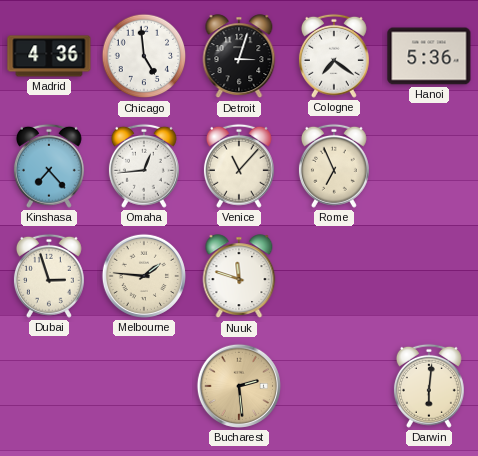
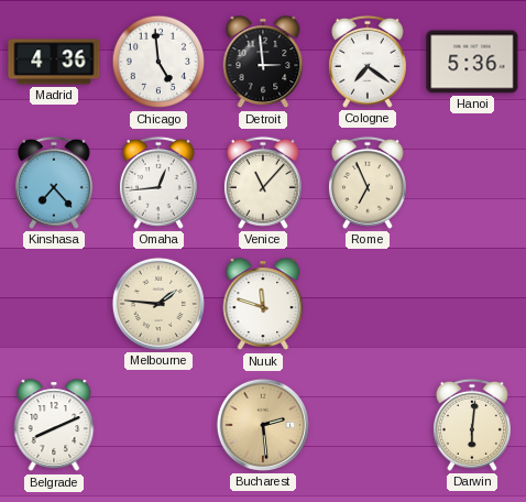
Detroit: 3:03 -> 2:59 (263, 63)
Dubai: 2:57 -> none (49, 276)
Belgrade: none -> 8:11 (54, 426)
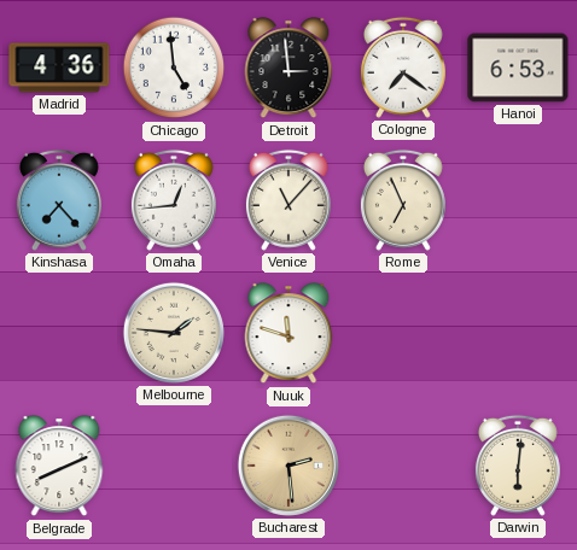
Hanoi: 5:36 -> 6:53 (518, 68)
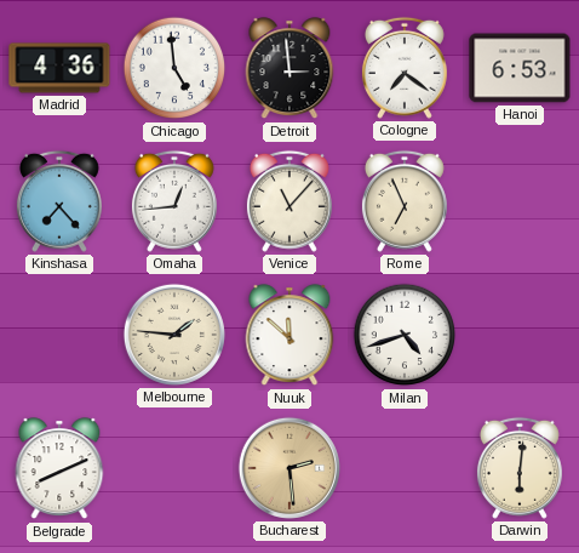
Nuuk: 11:48 -> 11:52 (289, 336)
Milan: none -> 4:42 (405, 335)
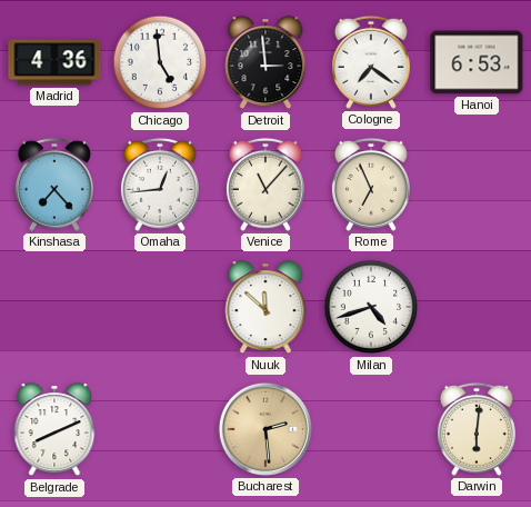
Melbourne: 1:46 -> none (173, 335)
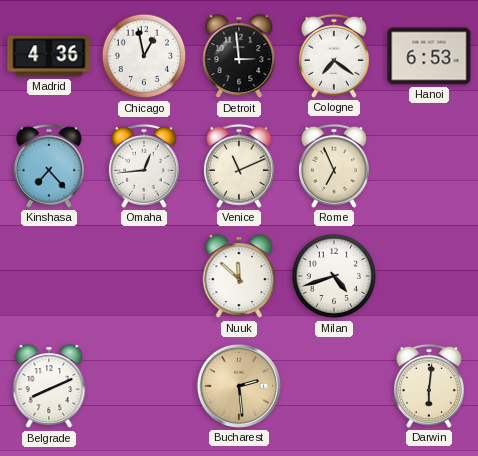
Chicago: 4:59 -> 12:58 (144, 56)
Venice: 11:07 -> 11:11 (239, 166)
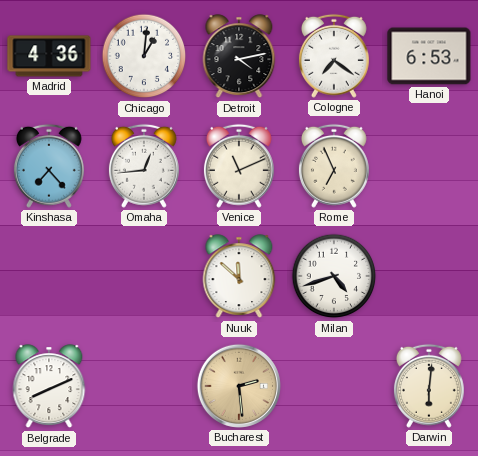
Chicago: 12:58 -> 1:01 (144, 56)
Detroit: 2:59 -> 4:13 (239, 57)
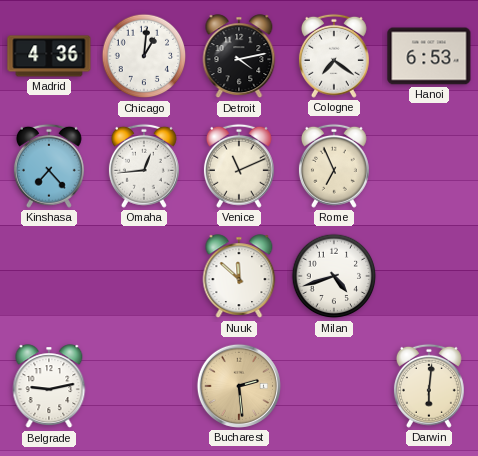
Belgrade: 8:11 -> 9:13 (49, 387)
